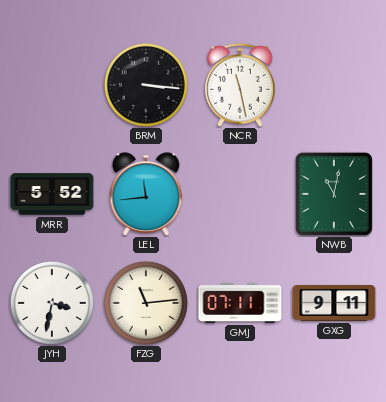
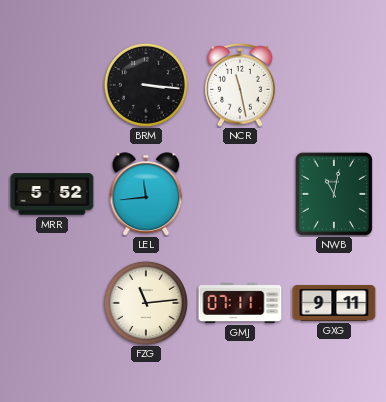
JYH: 3:32 -> none (52, 303)
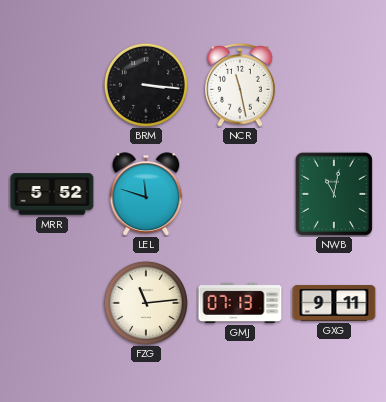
LEL: 11:44 -> 11:48 (146, 194)
GMJ: 07:11 -> 07:13 (240, 303)
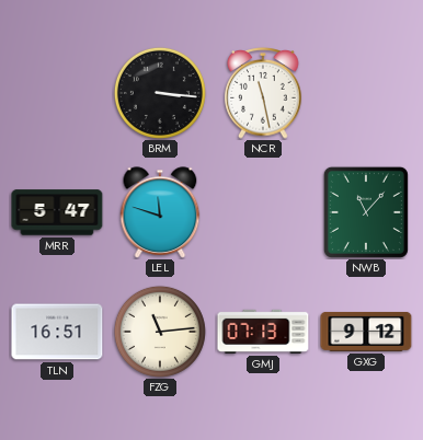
MRR: 5:52 -> 5:47 (57, 212)
NWB: 11:02 -> 11:07 (366, 212)
TLN: none -> 16:51 (57, 332)
GXG: 9:11 -> 9:12 (366, 332)
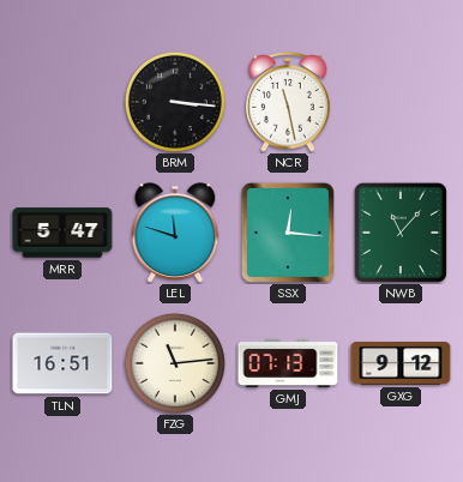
SSX: none -> 12:16 (288, 233)
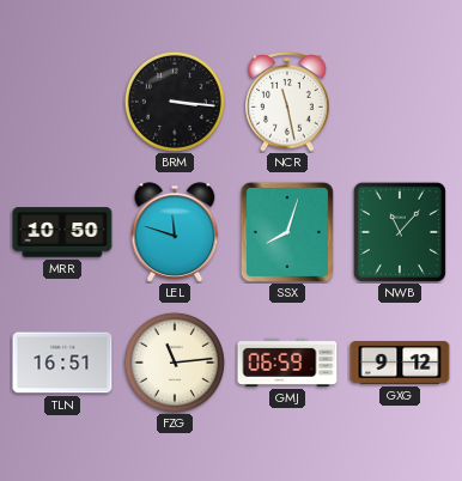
MRR: 5:47 -> 10:50 (62, 232)
SSX: 12:16 -> 8:03 (287, 232)
GMJ: 07:13 -> 06:59 (287, 363)
